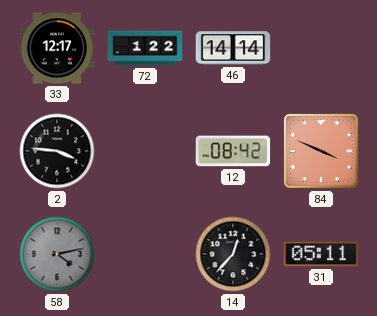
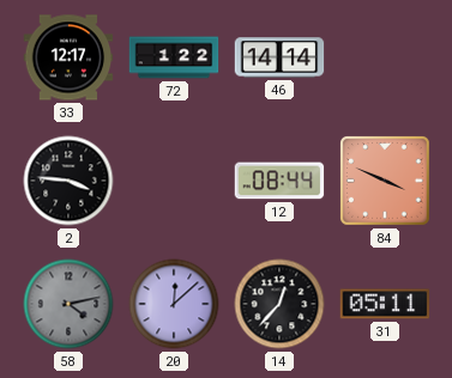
12: 08:42 -> 08:44 (279, 181)
20: none -> 12:08 (174, 304)
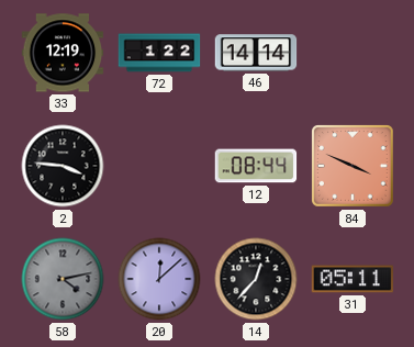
33: 12:17 -> 12:19 (63, 53)
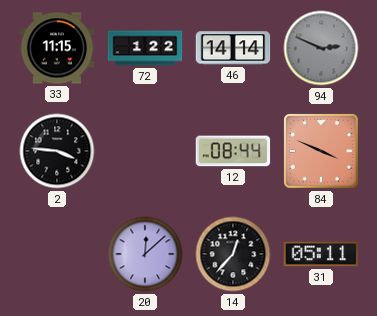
33: 12:19 -> 11:15 (57, 48)
94: none -> 2:49 (321, 48)
58: 4:13 -> none (63, 279)
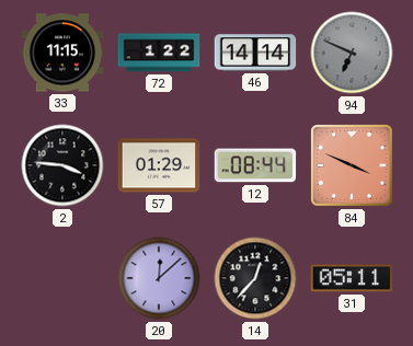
94: 2:49 -> 6:49 (352, 53)
57: none -> 01:29 (159, 165)
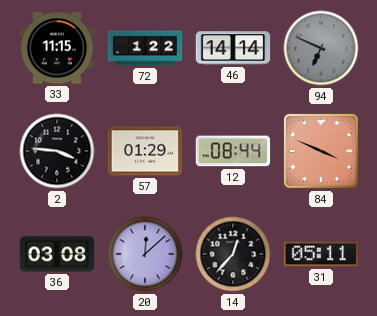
36: none -> 03:08 (57, 254)
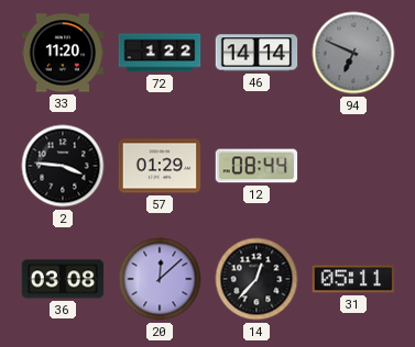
33: 11:15 -> 11:20 (63, 53)
84: 3:49 -> none (322, 152)
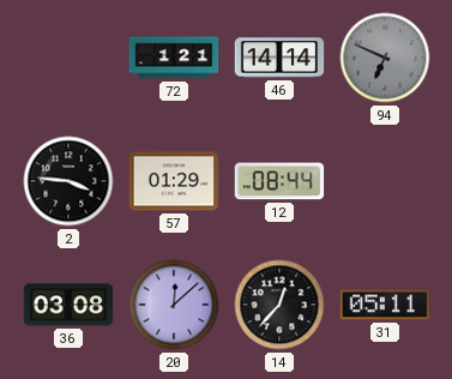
33: 11:20 -> none (63, 53)
72: 1:22 -> 1:21 (174, 58)
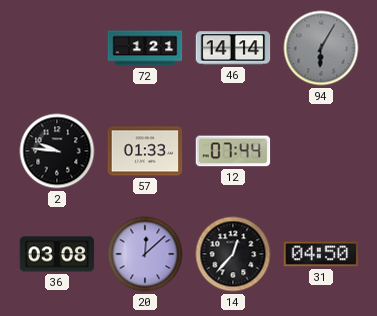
94: 6:49 -> 6:05 (321, 48)
2: 3:46 -> 9:46 (57, 151)
57: 01:29 -> 01:33 (145, 151)
12: 08:44 -> 07:44 (233, 151)
31: 05:11 -> 04:50 (321, 254)
